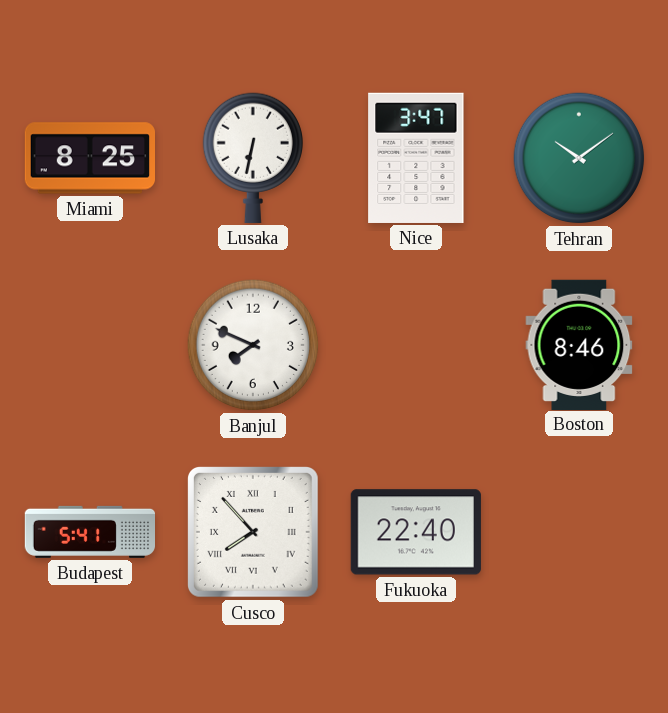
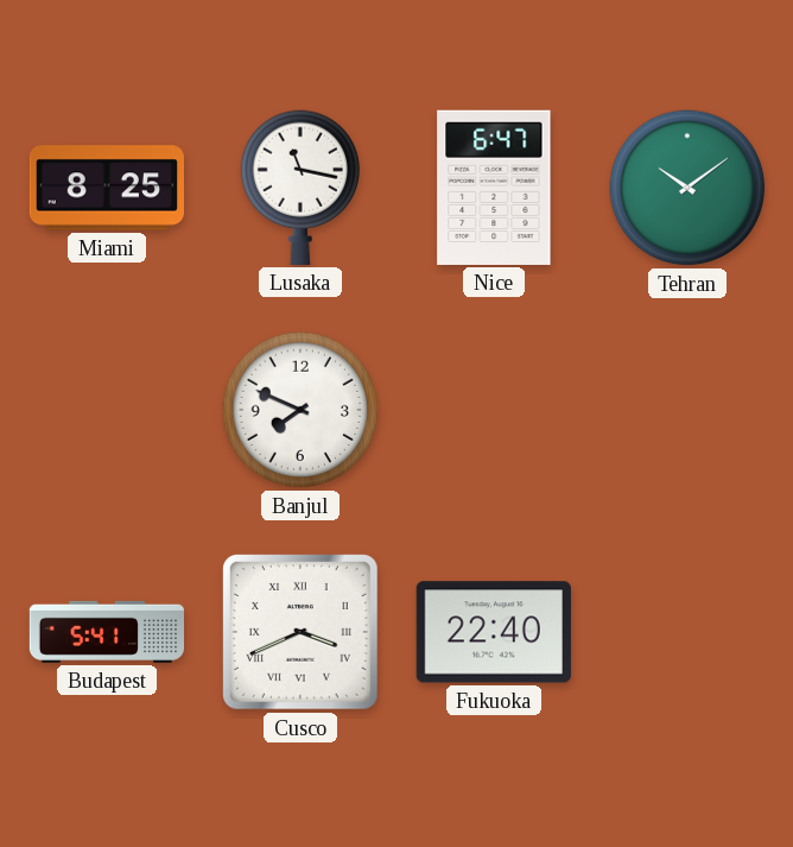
Lusaka: 6:32 -> 11:17 (299, 188)
Nice: 3:47 -> 6:47 (494, 188)
Boston: 8:46 -> none (579, 344)
Cusco: 7:53 -> 3:41 (300, 632)
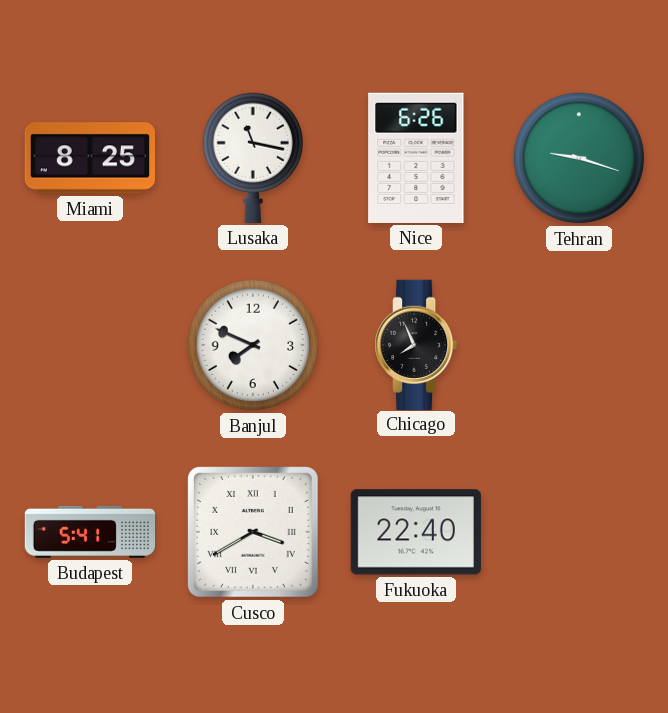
Nice: 6:47 -> 6:26 (416, 158)
Tehran: 10:09 -> 9:18 (579, 158)
Chicago: none -> 7:56 (416, 344)
Cusco: 3:41 -> 3:40 (253, 532)
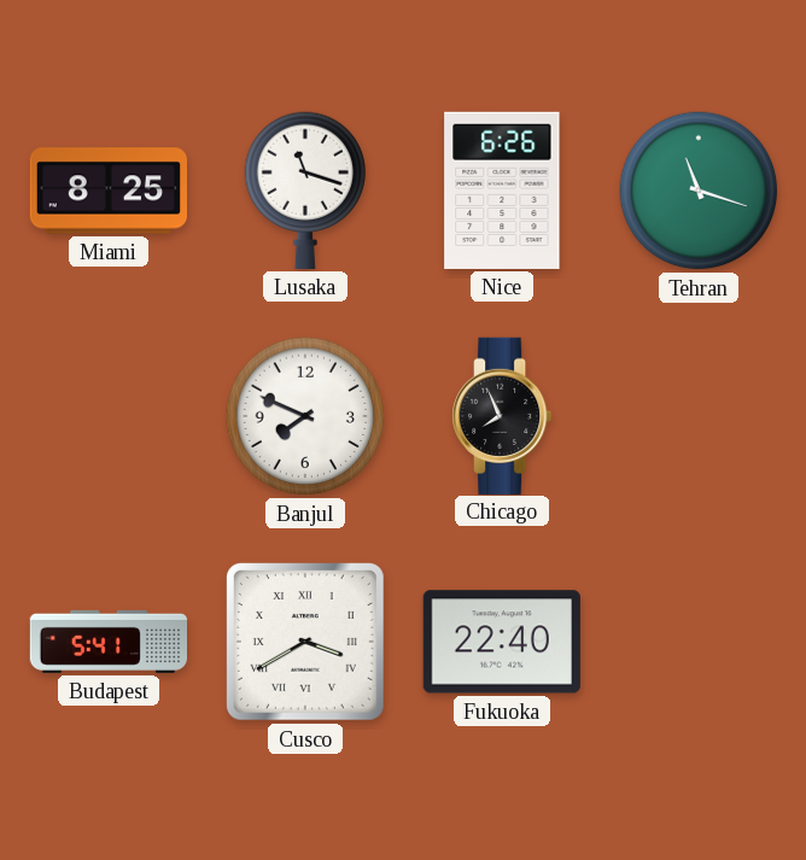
Lusaka: 11:17 -> 11:18 (304, 191)
Tehran: 9:18 -> 11:18 (699, 191)
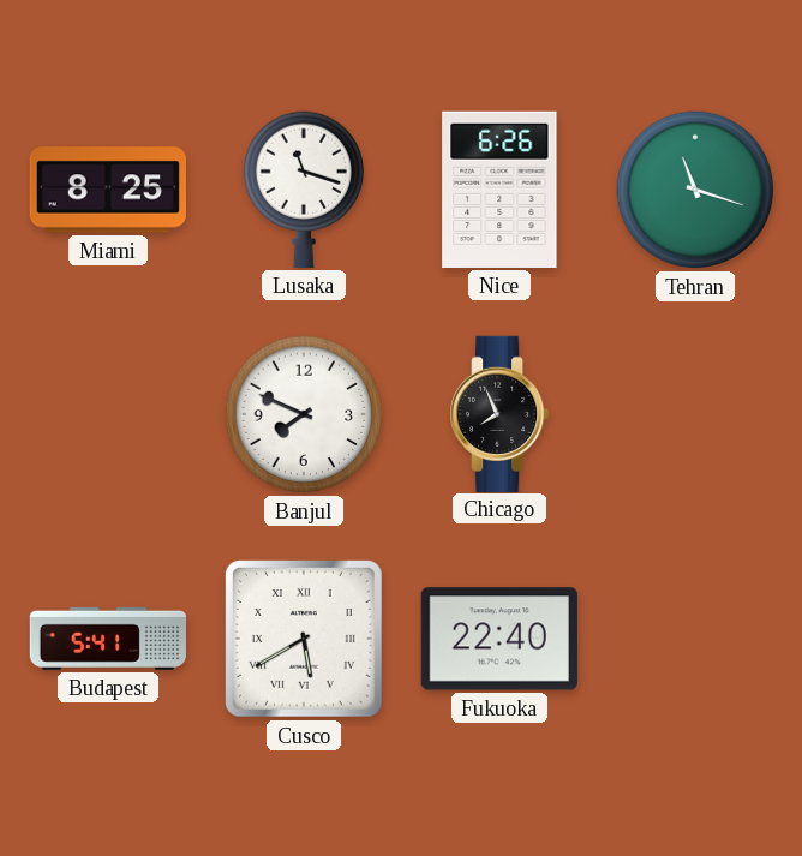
Cusco: 3:40 -> 5:40 (304, 639)
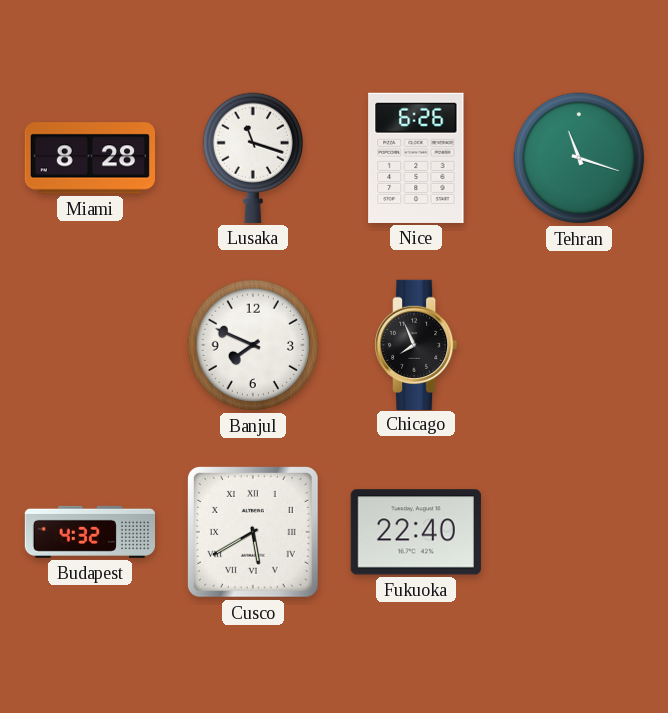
Miami: 8:25 -> 8:28 (89, 158)
Budapest: 5:41 -> 4:32 (89, 532)
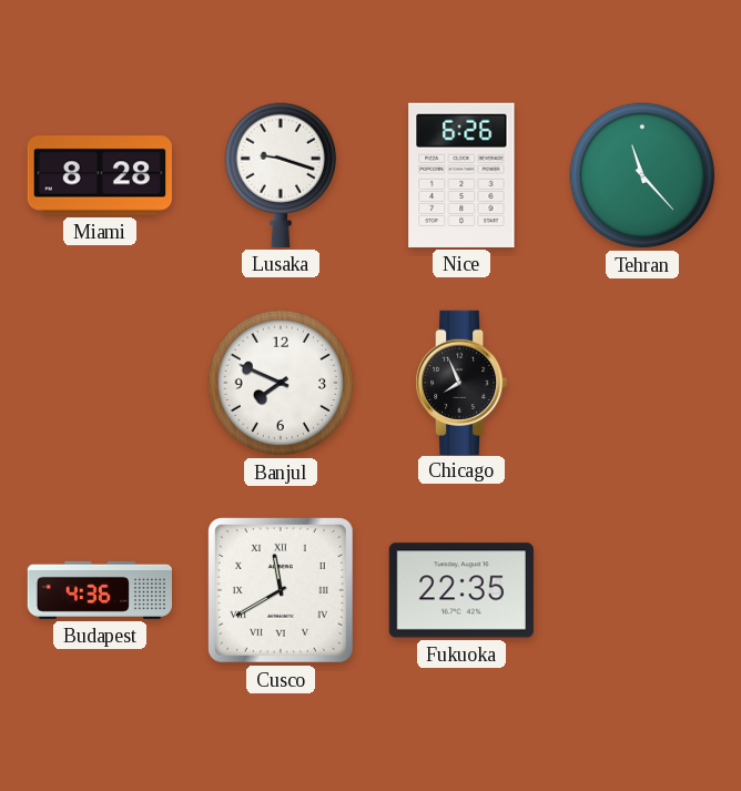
Lusaka: 11:18 -> 9:18 (280, 175)
Tehran: 11:18 -> 11:23 (642, 175)
Budapest: 4:32 -> 4:36 (99, 590)
Cusco: 5:40 -> 11:40 (281, 590)
Fukuoka: 22:40 -> 22:35 (461, 590)
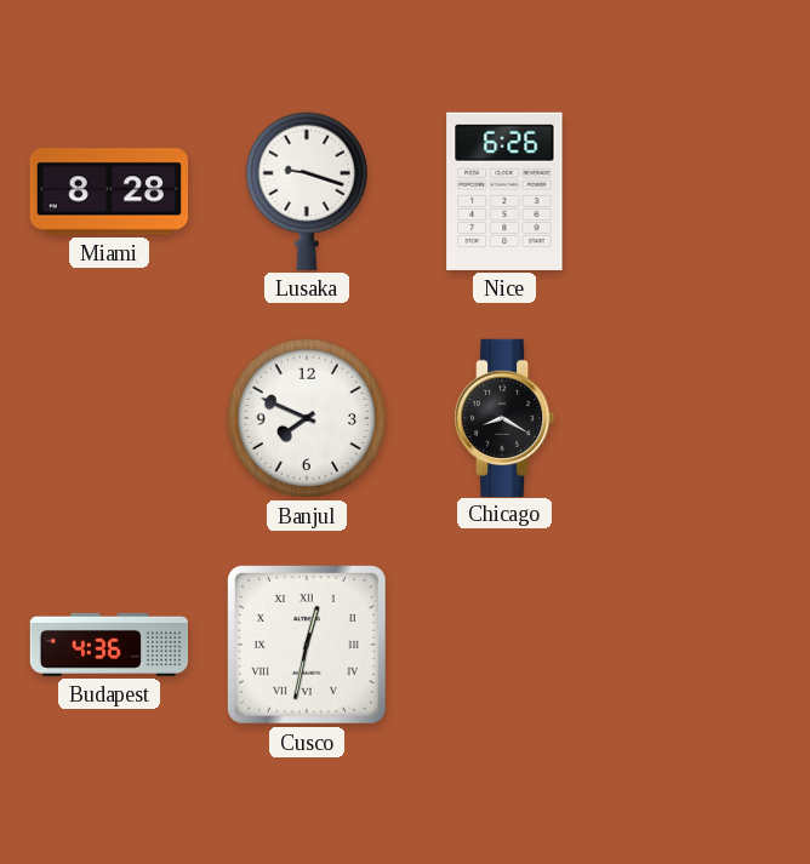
Tehran: 11:23 -> none (642, 175)
Chicago: 7:56 -> 8:20 (504, 417)
Cusco: 11:40 -> 12:32 (307, 645)
Fukuoka: 22:35 -> none (461, 590)
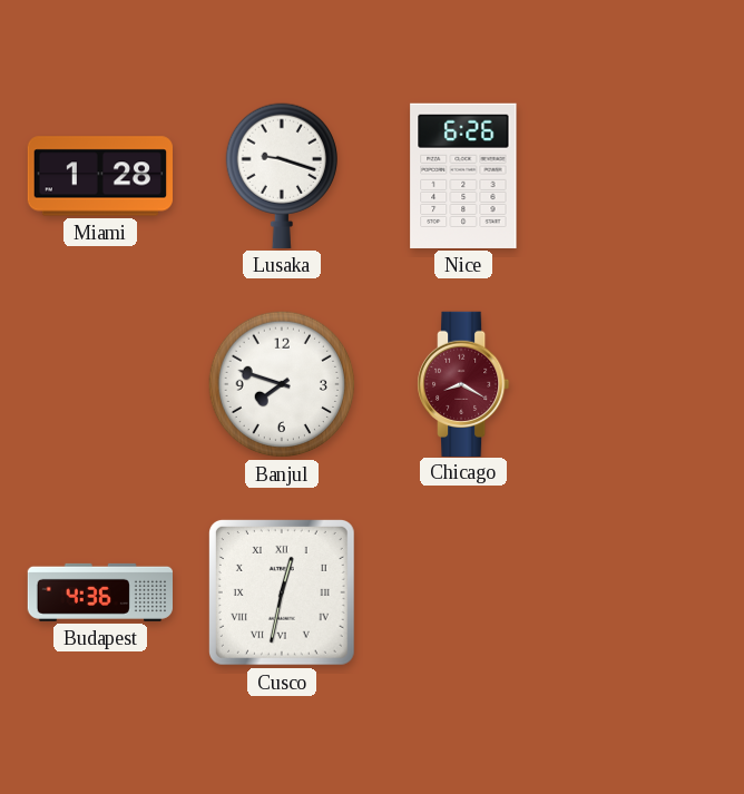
Miami: 8:28 -> 1:28 (99, 176)
Banjul: 7:49 -> 7:48 (282, 384)
Chicago dial: black -> burgundy (463, 383)
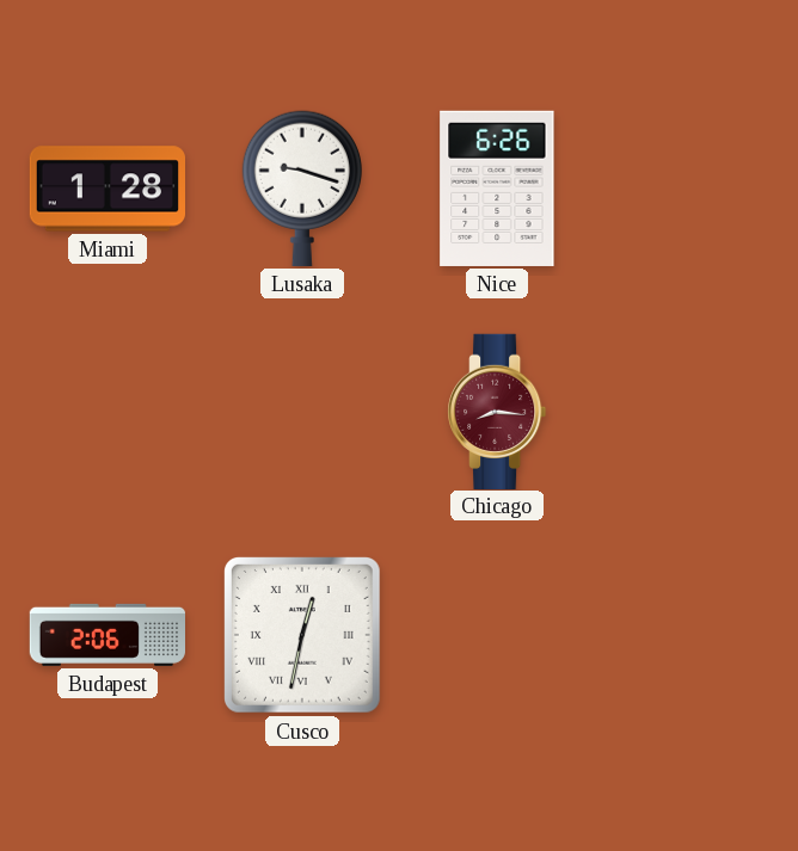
Banjul: 7:48 -> none (282, 384)
Chicago: 8:20 -> 8:16 (497, 411)
Budapest: 4:36 -> 2:06 (106, 635)
